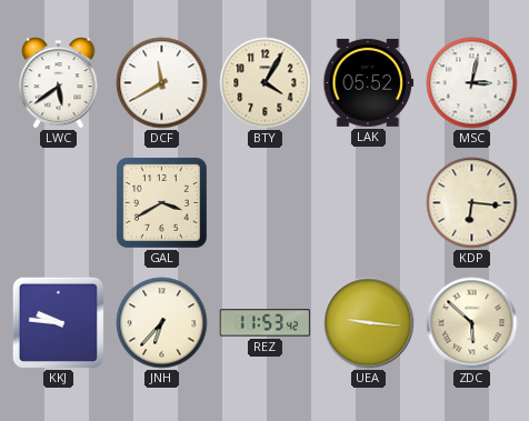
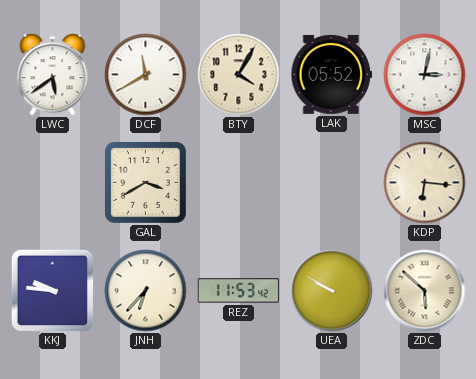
UEA: 9:16 -> 9:50 (332, 291)
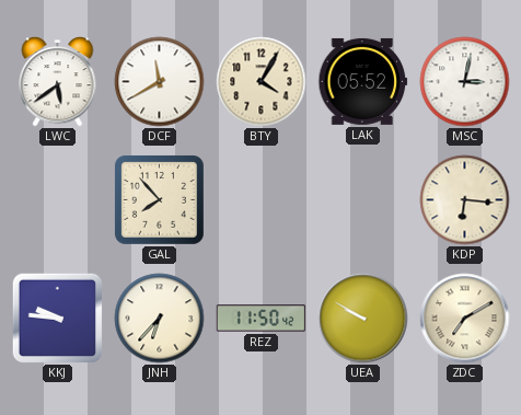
GAL: 3:40 -> 7:53 (160, 200)
REZ: 11:53 -> 11:50 (262, 319)
ZDC: 5:52 -> 7:10 (465, 319)
